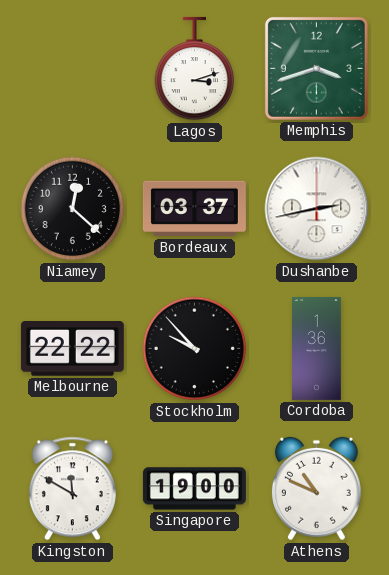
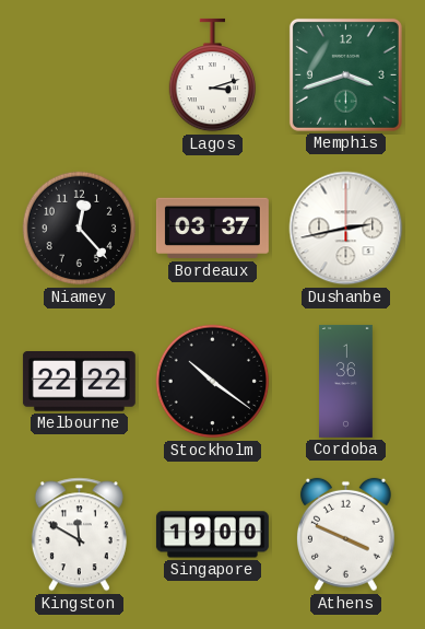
Niamey: 12:22 -> 12:23 (80, 229)
Stockholm: 9:53 -> 10:21 (213, 382)
Athens: 10:49 -> 3:49 (345, 535)
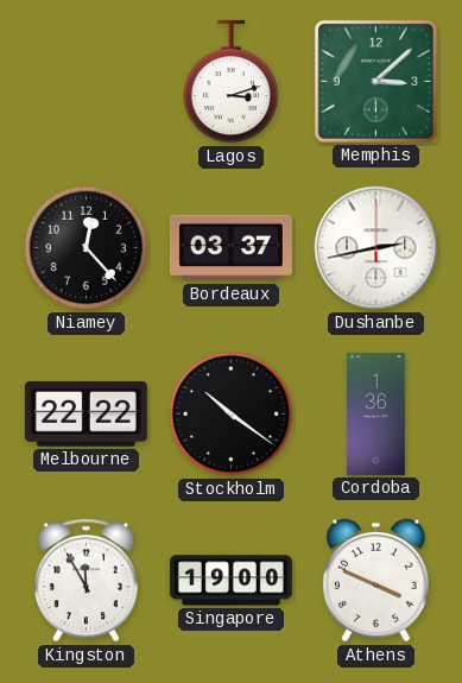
Memphis: 3:42 -> 3:08 (375, 81)
Kingston: 11:50 -> 11:55 (86, 581)
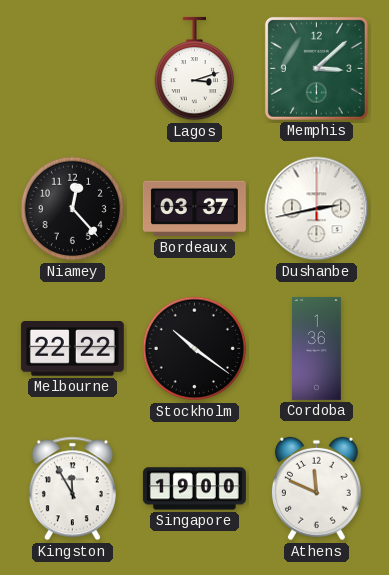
Athens: 3:49 -> 11:49 (316, 489)
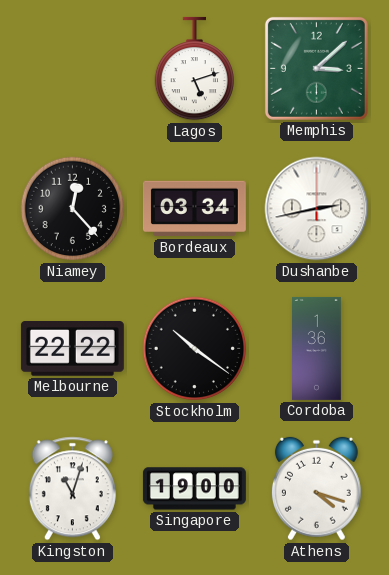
Lagos: 3:12 -> 5:12 (194, 69)
Bordeaux: 03:37 -> 03:34 (194, 209)
Kingston: 11:55 -> 11:03 (72, 489)
Athens: 11:49 -> 4:18 (316, 489)
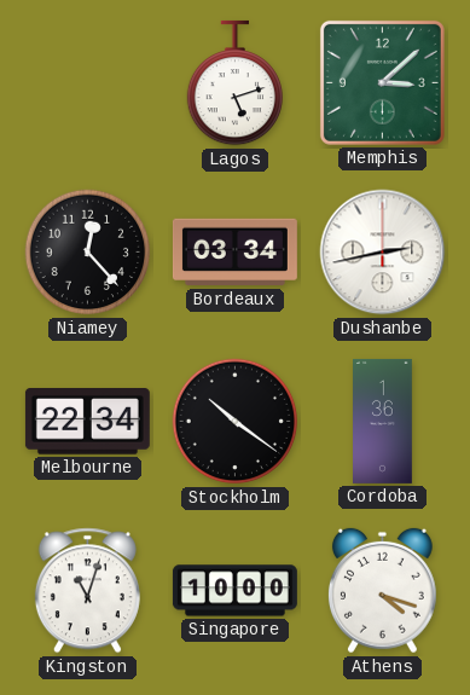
Melbourne: 22:22 -> 22:34 (87, 422)
Singapore: 19:00 -> 10:00 (234, 591)
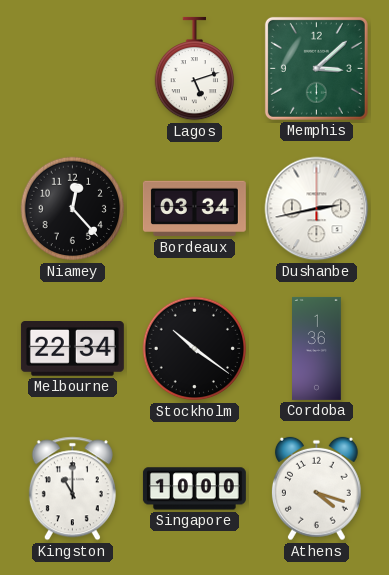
Kingston: 11:03 -> 11:00 (72, 489)
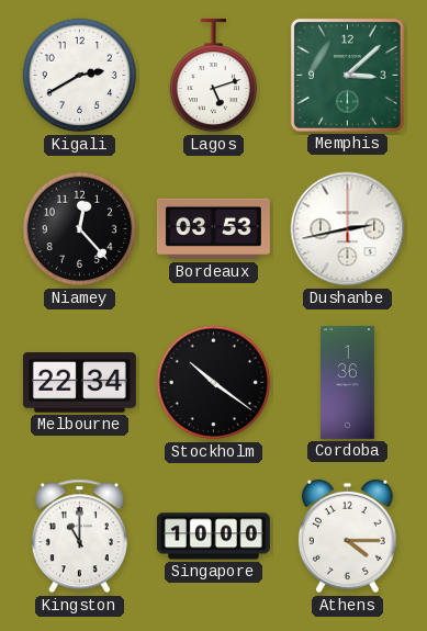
Kigali: none -> 2:40 (80, 76)
Bordeaux: 03:34 -> 03:53 (213, 229)
Athens: 4:18 -> 4:15 (347, 537)
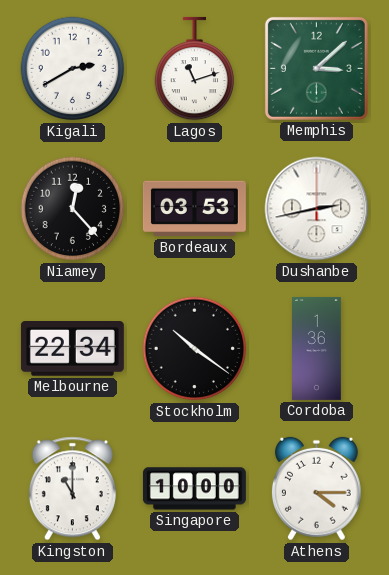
Lagos: 5:12 -> 11:12 (194, 69)
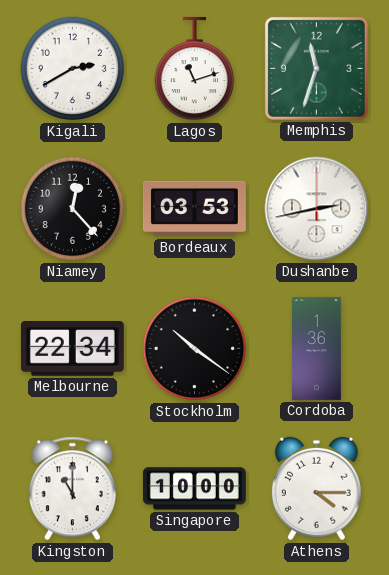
Memphis: 3:08 -> 11:33 (316, 68)
